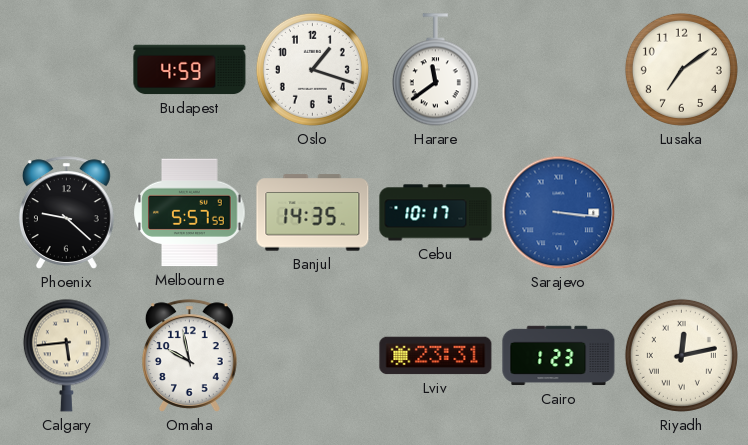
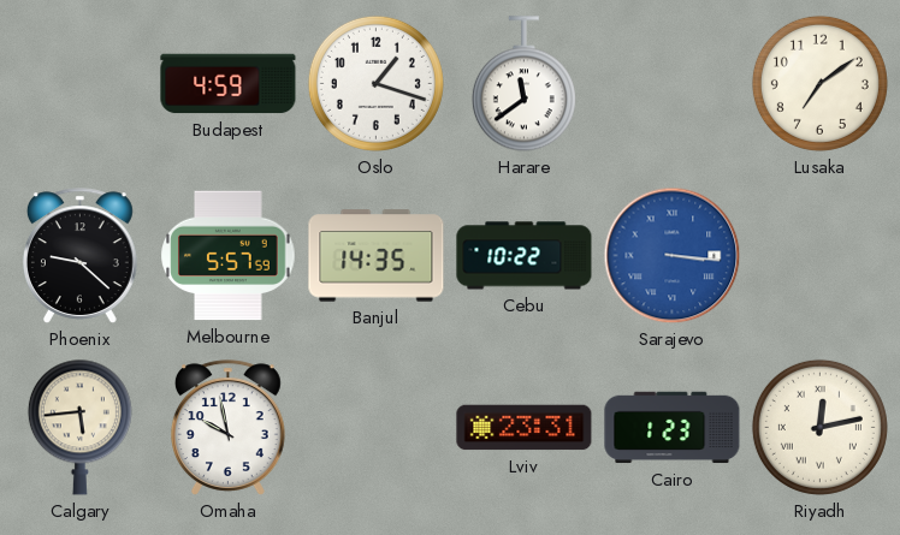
Cebu: 10:17 -> 10:22 (525, 256)
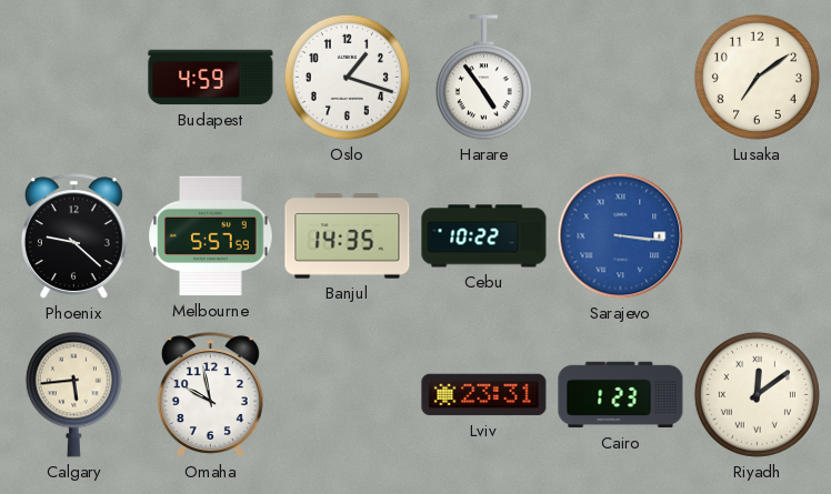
Harare: 11:39 -> 4:54 (483, 78)
Riyadh: 12:13 -> 12:09 (757, 394)
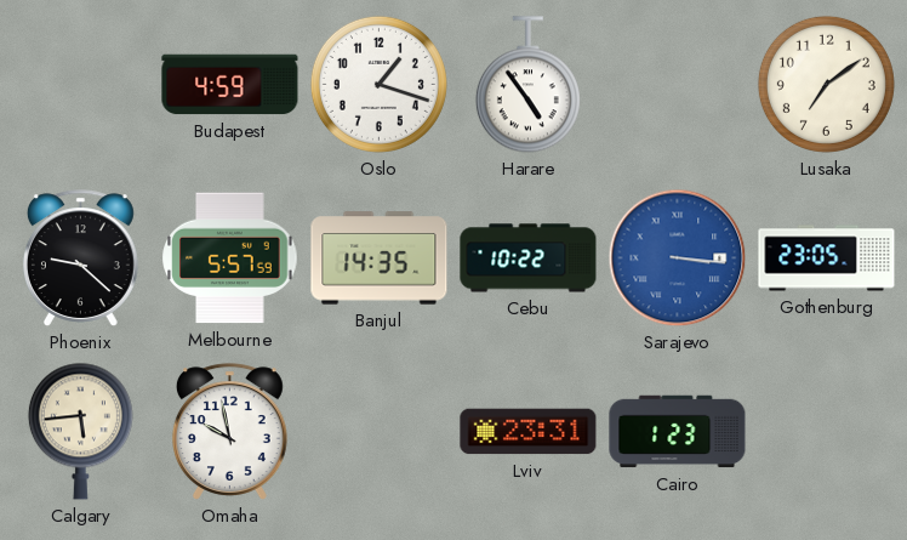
Gothenburg: none -> 23:05 (827, 258)
Riyadh: 12:09 -> none (757, 394)
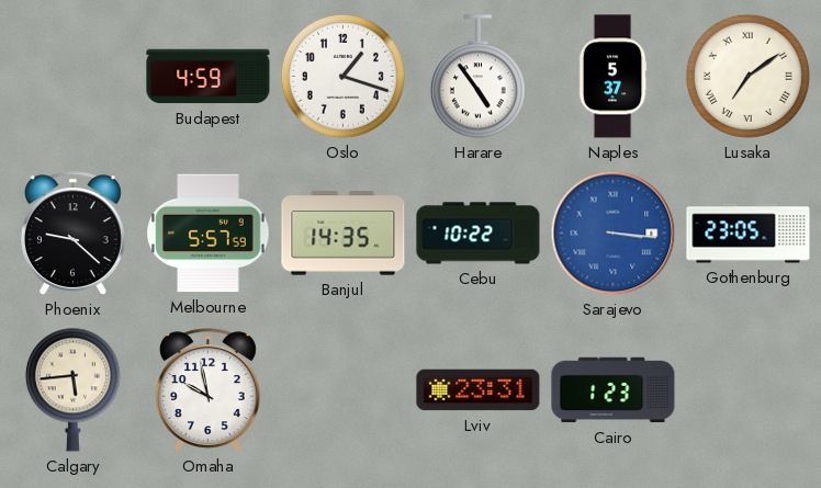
Naples: none -> 5:37 (612, 77)
Lusaka numerals: Arabic -> Roman (747, 76)
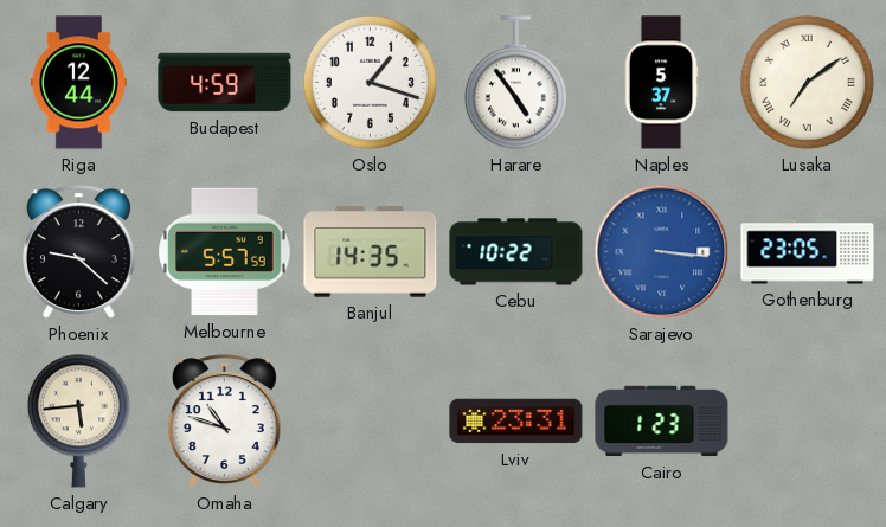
Riga: none -> 12:44 (78, 83)
Omaha: 9:58 -> 10:48 (224, 422)
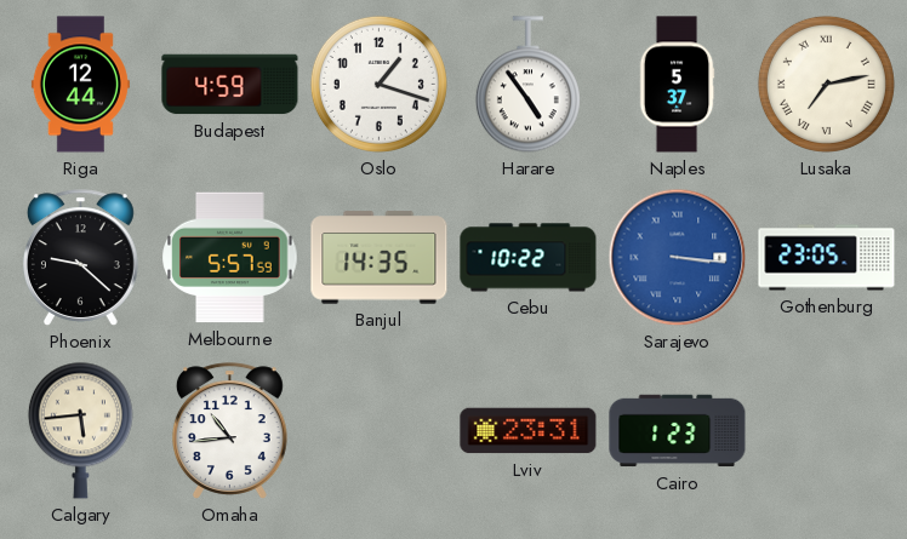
Lusaka: 7:09 -> 7:13 (826, 84)
Omaha: 10:48 -> 10:44 (229, 431)
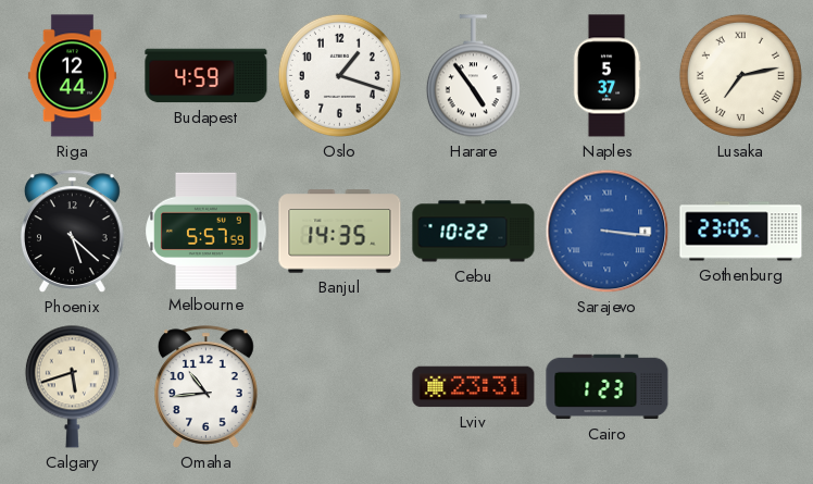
Phoenix: 9:22 -> 5:22 (72, 232)
Calgary: 5:44 -> 5:42 (72, 386)
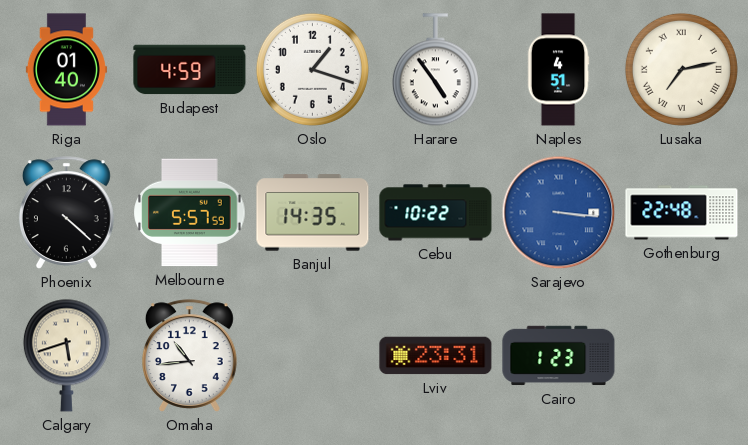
Riga: 12:44 -> 01:40 (66, 70)
Naples: 5:37 -> 4:51 (558, 70)
Phoenix: 5:22 -> 4:22 (66, 213)
Gothenburg: 23:05 -> 22:48 (682, 213)
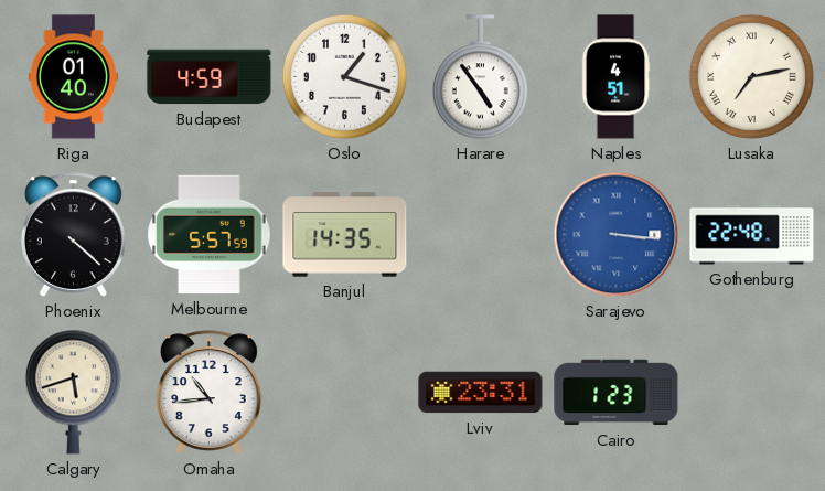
Cebu: 10:22 -> none (436, 213)
